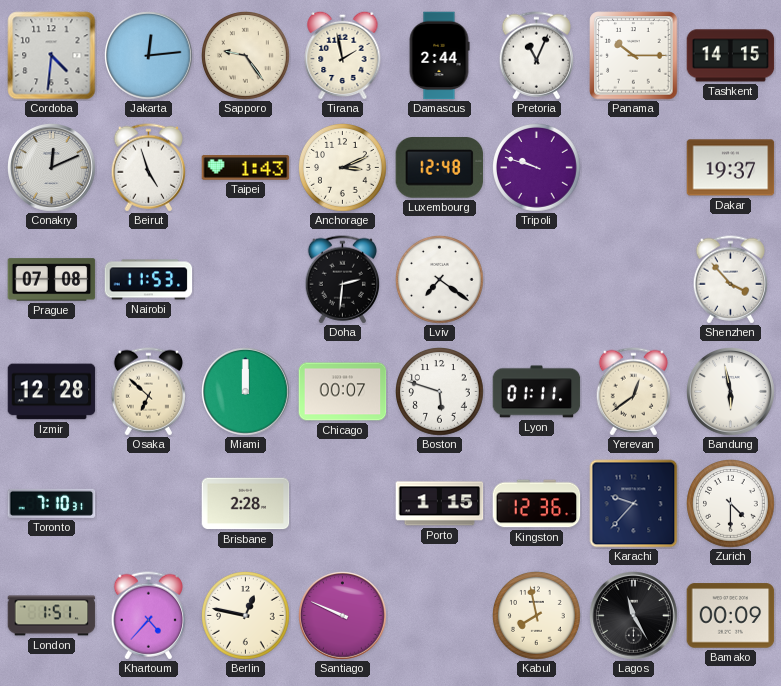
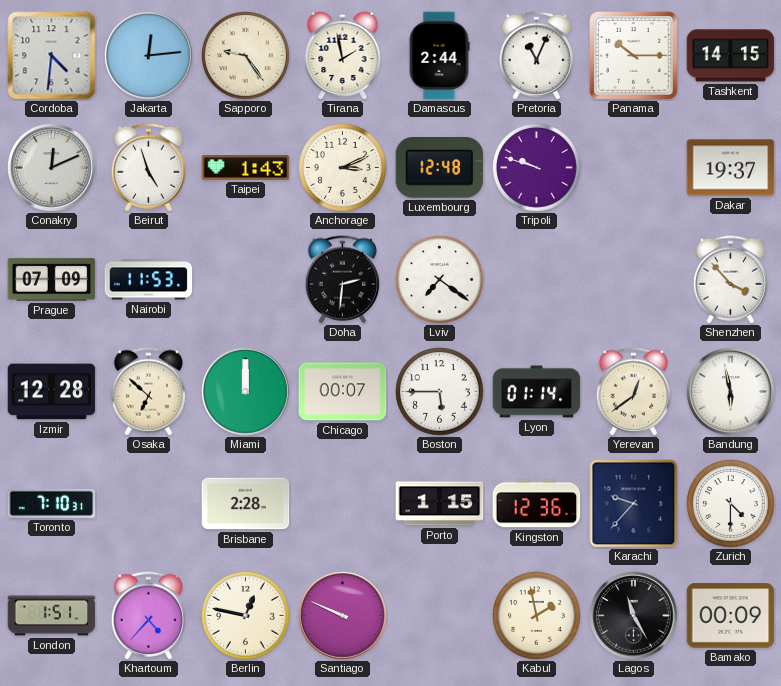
Prague: 07:08 -> 07:09 (52, 280)
Boston: 5:48 -> 5:45 (440, 392)
Lyon: 01:11 -> 01:14 (537, 392)
Kabul: 7:58 -> 1:58 (537, 616)
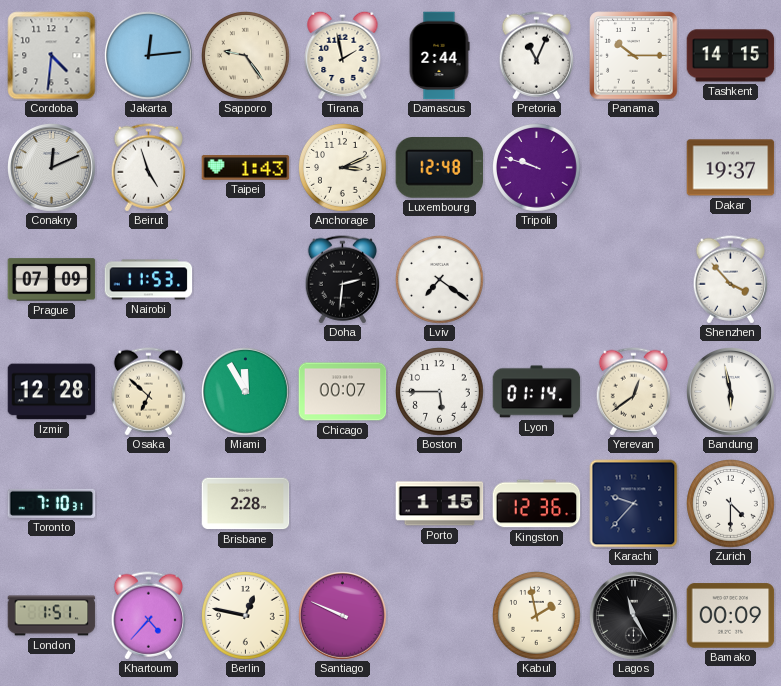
Miami: 12:00 -> 11:55 (246, 392)
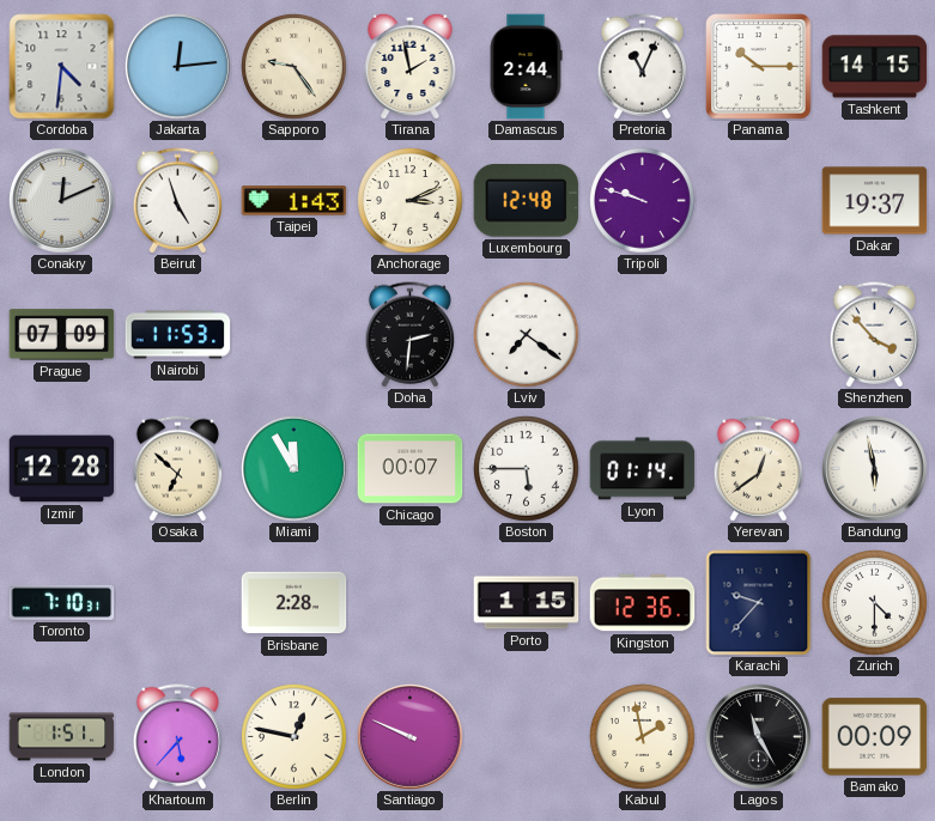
Khartoum: 4:37 -> 5:37 (177, 737)
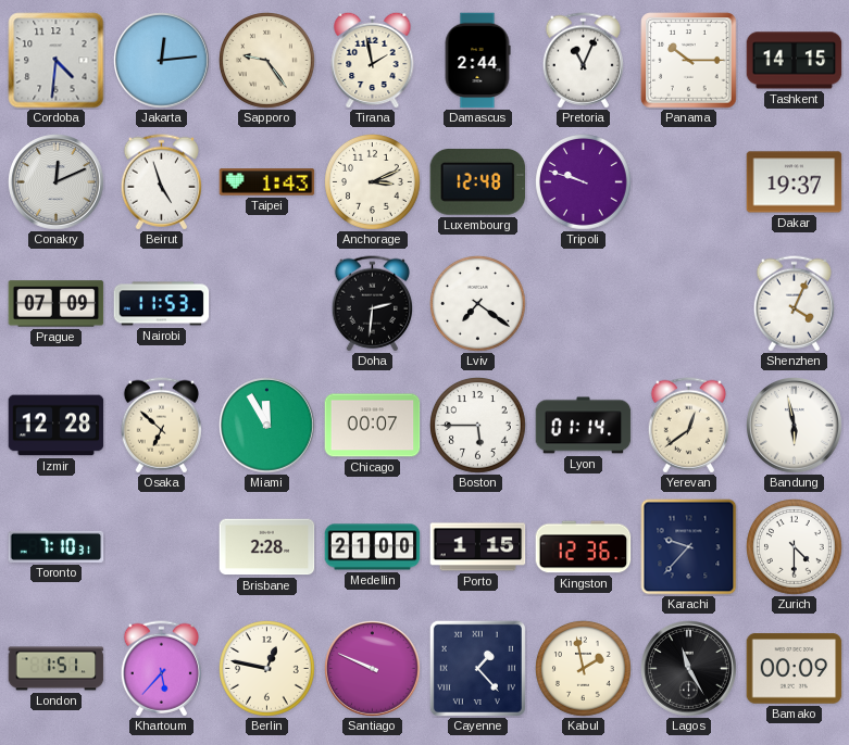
Shenzhen: 3:53 -> 4:04 (794, 304)
Medellin: none -> 21:00 (373, 547)
Cayenne: none -> 1:23 (477, 668)
